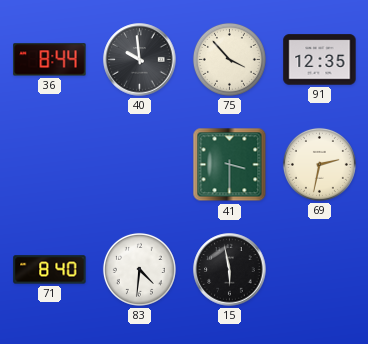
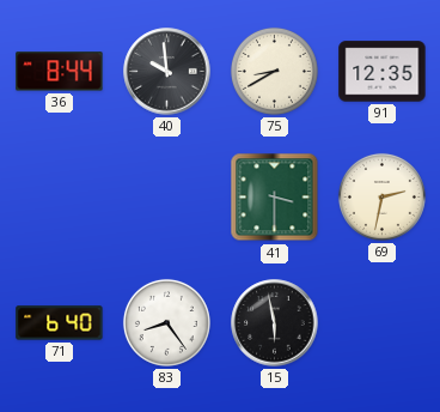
75: 3:53 -> 8:40 (274, 71)
71: 8:40 -> 6:40 (60, 323)
83: 4:31 -> 8:24 (166, 322)
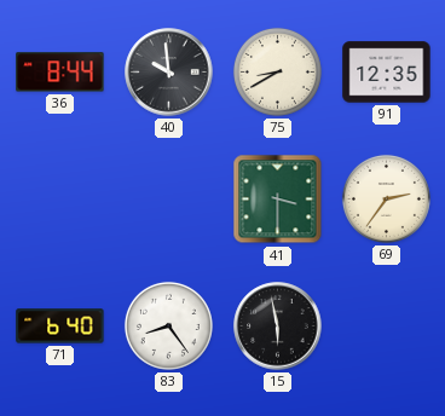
69: 2:32 -> 2:36 (386, 198)
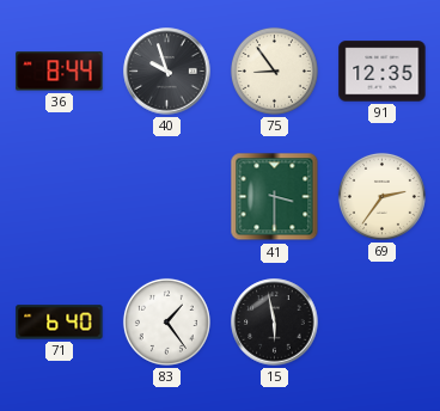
40: 9:59 -> 9:57 (167, 72)
75: 8:40 -> 8:54 (274, 70)
83: 8:24 -> 1:24 (166, 321)
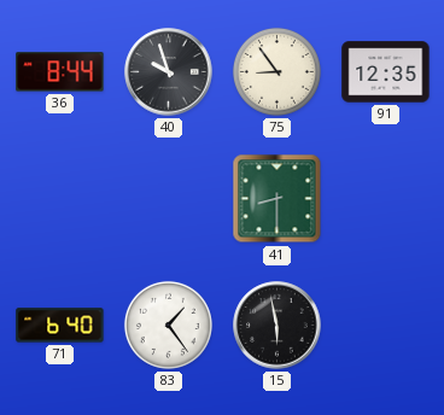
41: 3:30 -> 8:30 (277, 199)
69: 2:36 -> none (381, 196)
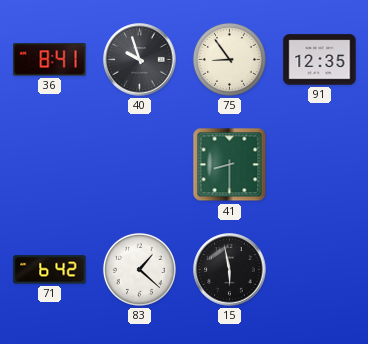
36: 8:44 -> 8:41 (50, 60)
71: 6:40 -> 6:42 (50, 270)
83: 1:24 -> 1:22 (139, 269)
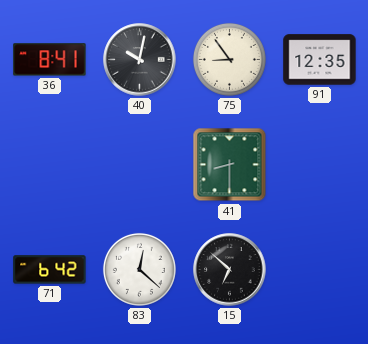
40: 9:57 -> 10:02 (140, 60)
83: 1:22 -> 12:22 (139, 269)
15: 5:58 -> 6:52 (230, 270)
